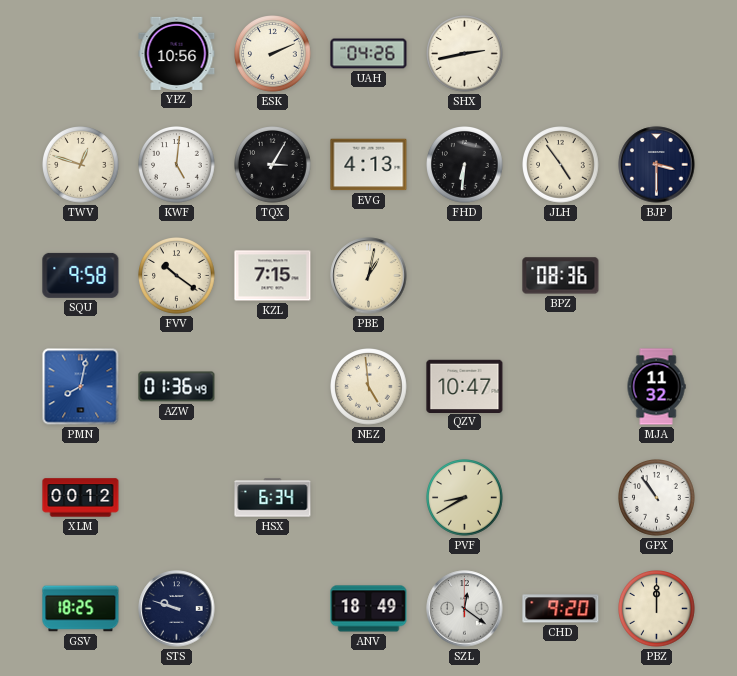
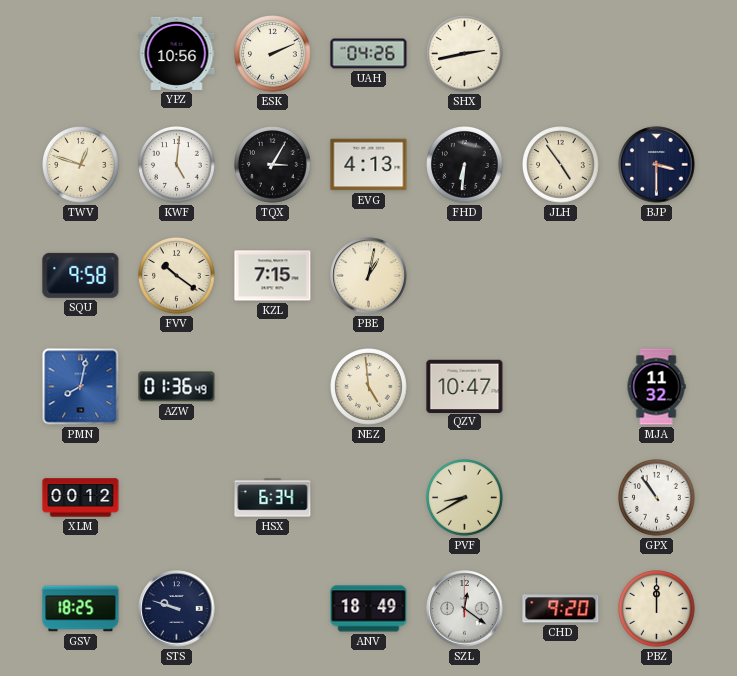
BPZ: 08:36 -> none (561, 276)
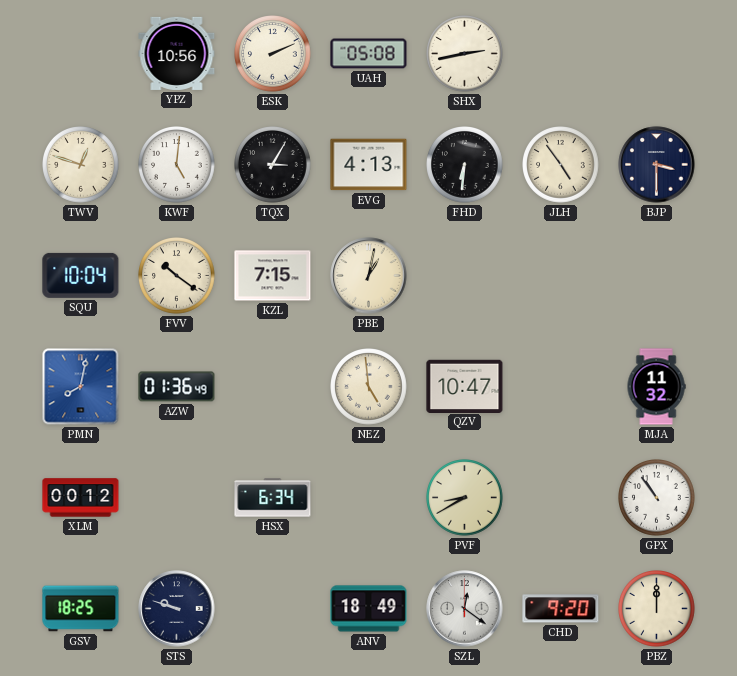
UAH: 04:26 -> 05:08 (369, 54)
SQU: 9:58 -> 10:04 (81, 275)
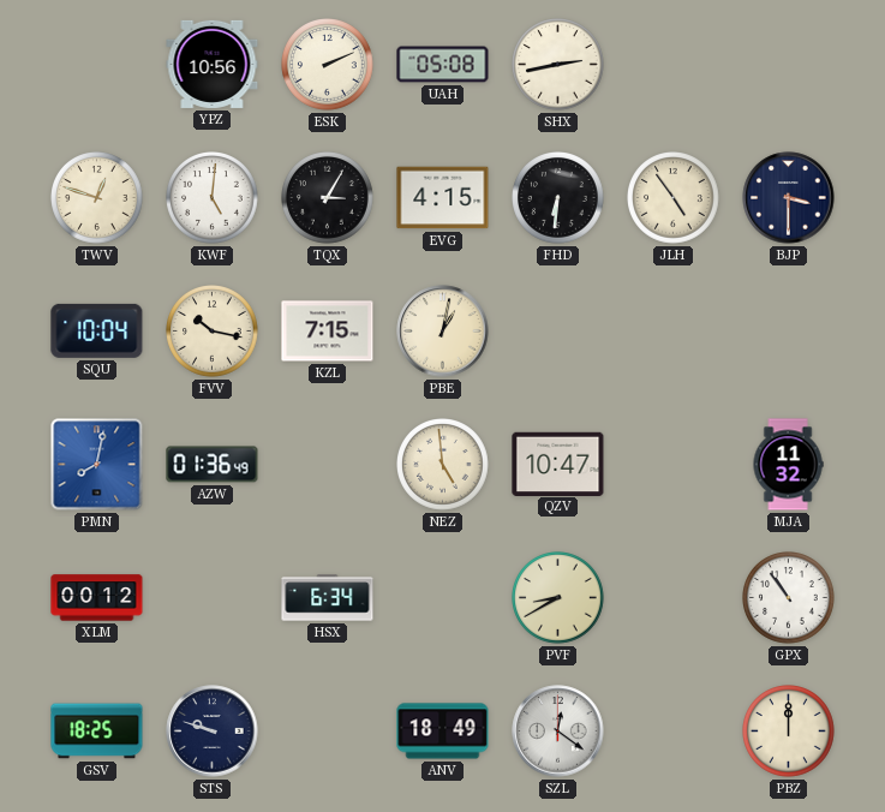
EVG: 4:13 -> 4:15 (443, 198)
FVV: 10:21 -> 10:17 (213, 332)
CHD: 9:20 -> none (561, 609)
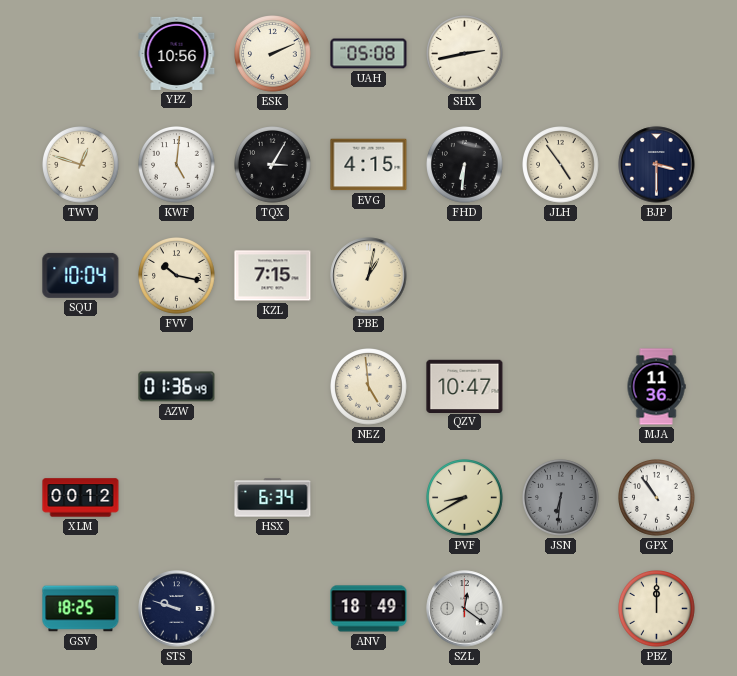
PMN: 8:02 -> none (97, 465)
MJA: 11:32 -> 11:36 (656, 387)
JSN: none -> 6:31 (561, 498)
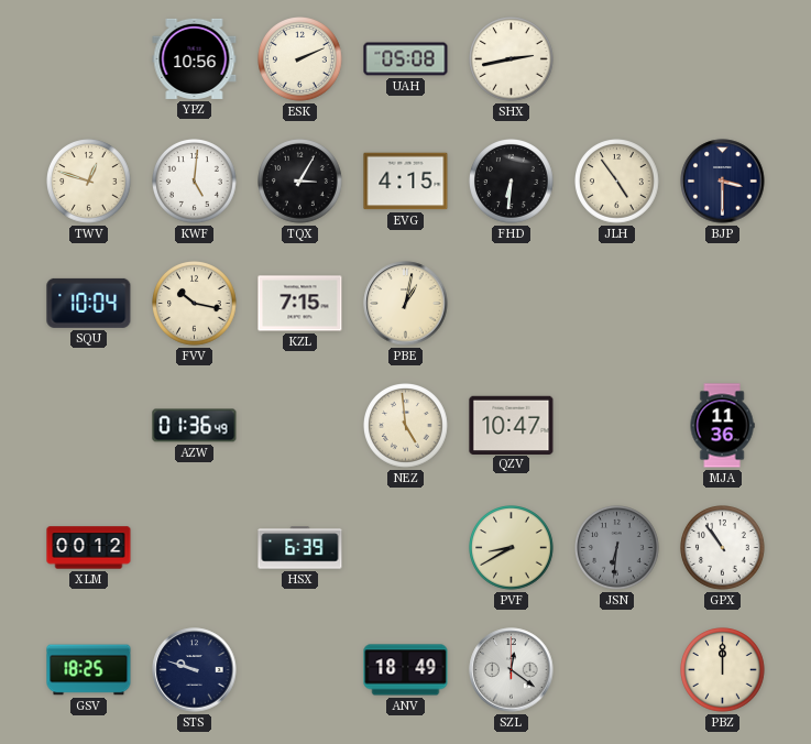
HSX: 6:34 -> 6:39 (300, 548)
